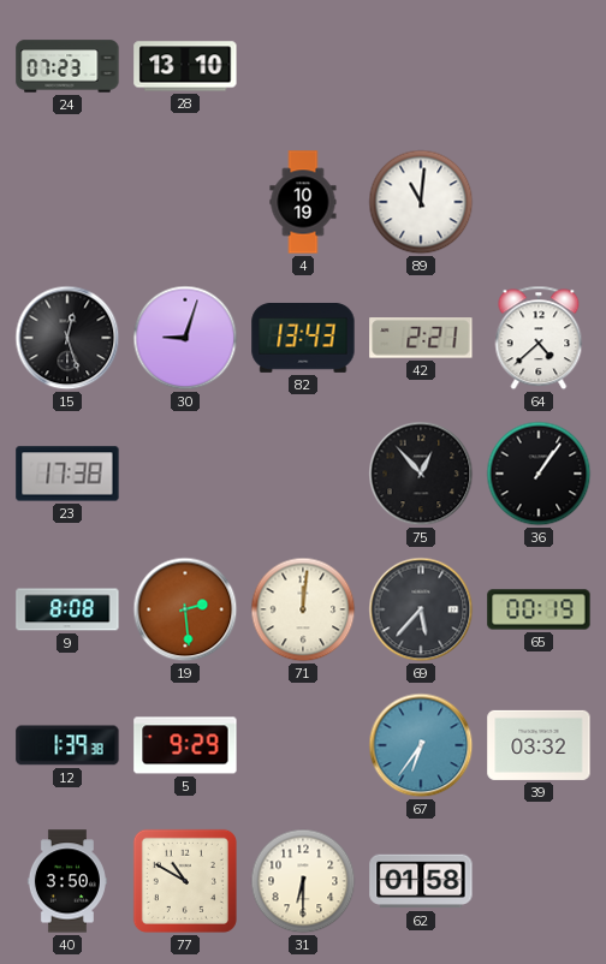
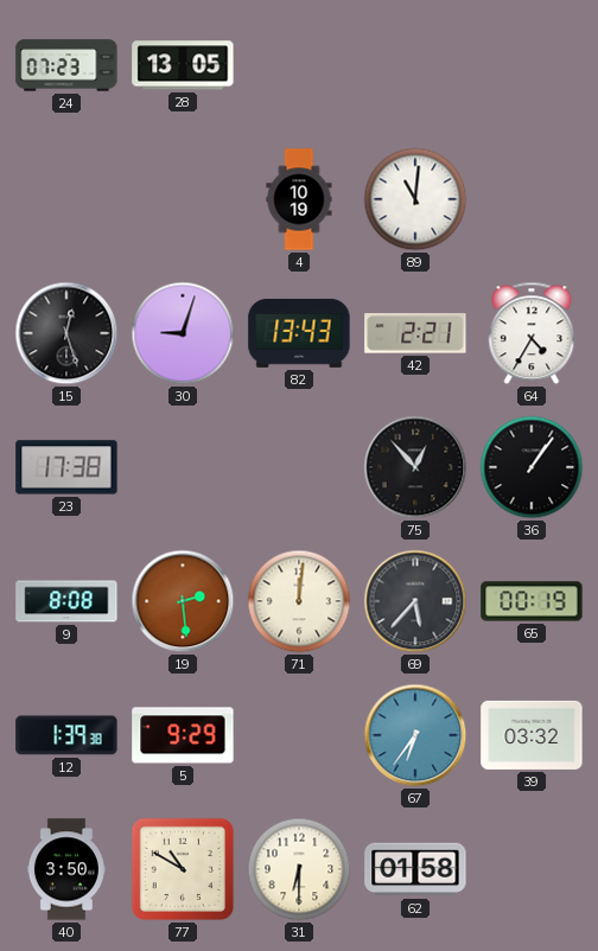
28: 13:10 -> 13:05 (183, 65)
64: 4:38 -> 4:35 (532, 333)
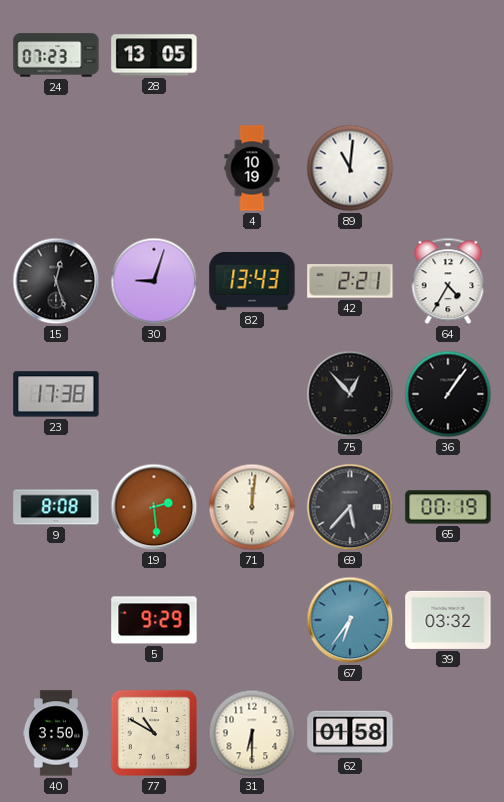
12: 1:39 -> none (66, 735)
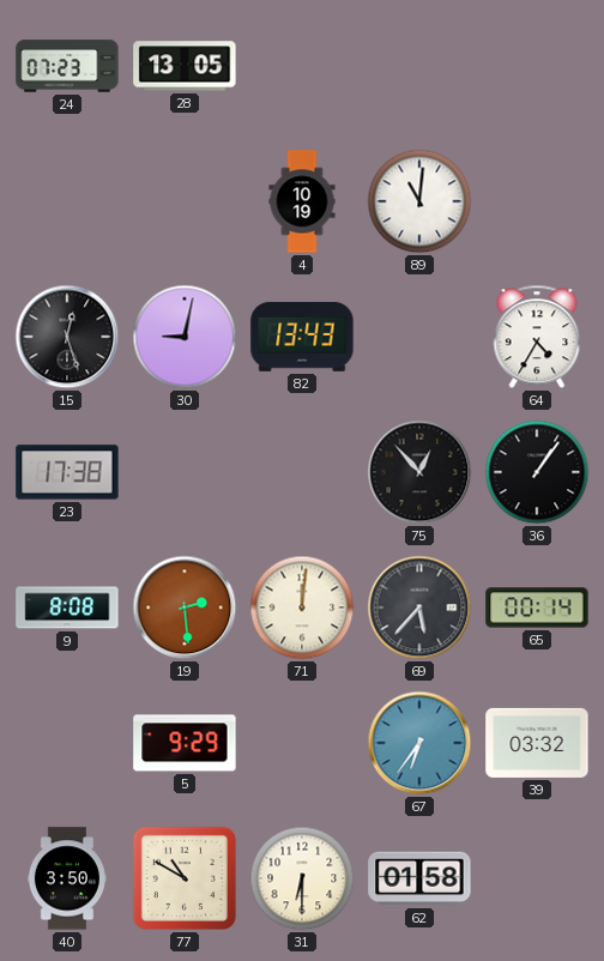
30: 9:03 -> 9:02 (185, 337)
42: 2:21 -> none (350, 281)
65: 00:19 -> 00:14 (537, 608)
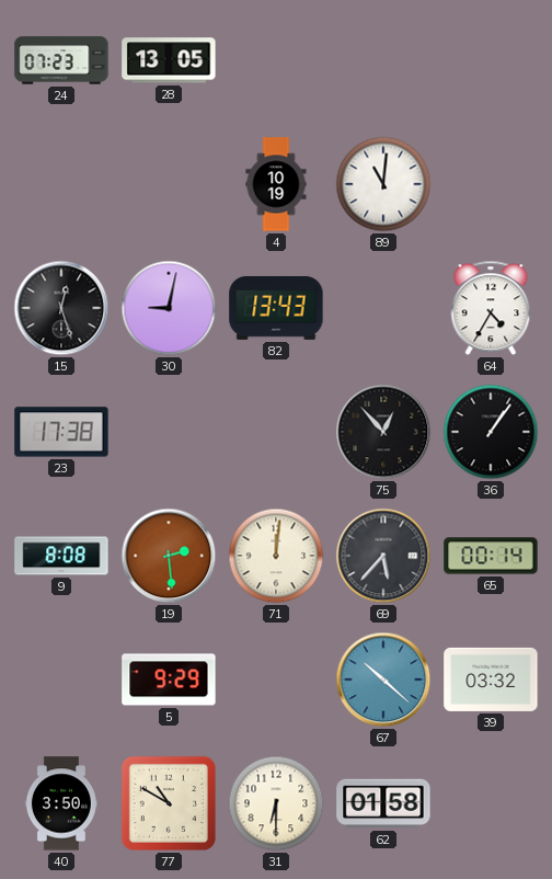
67: 6:36 -> 10:22 (383, 680)
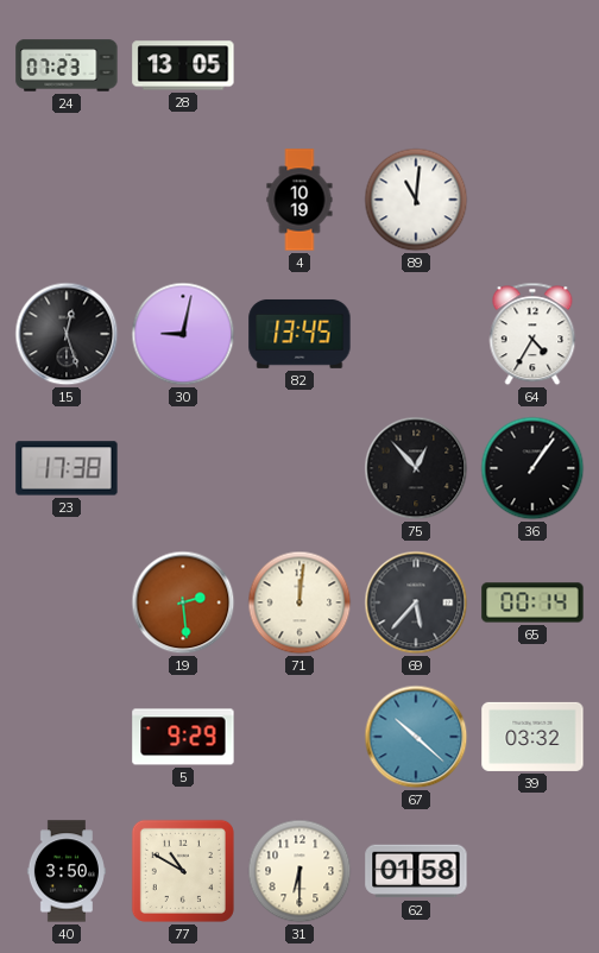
82: 13:43 -> 13:45 (299, 334)
9: 8:08 -> none (61, 556)
